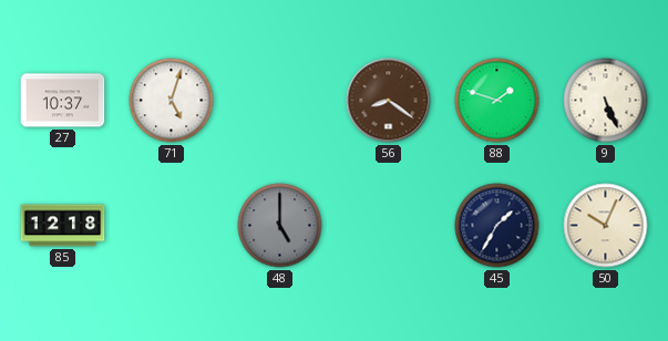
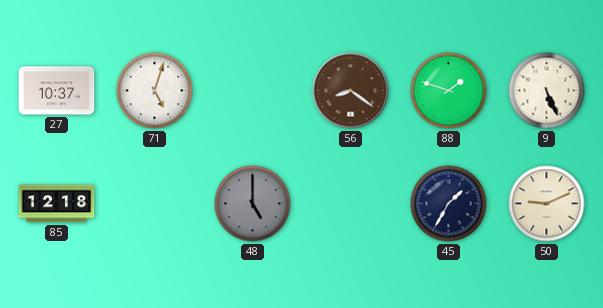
50: 10:04 -> 9:11 (547, 204)
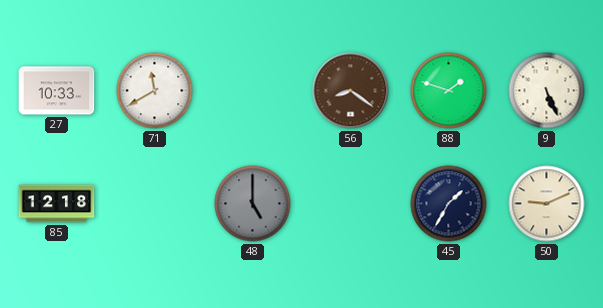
27: 10:37 -> 10:33 (57, 91)
71: 5:03 -> 11:40 (155, 91)
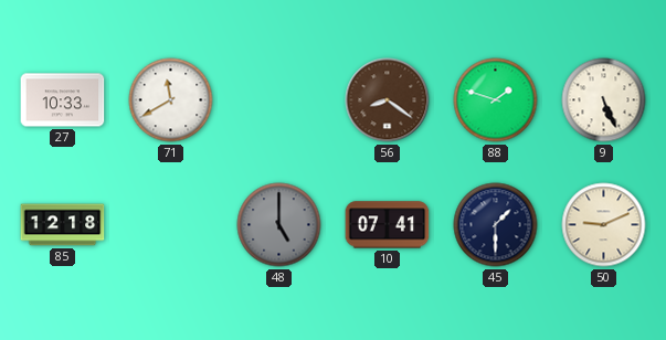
10: none -> 07:41 (388, 225)
45: 1:35 -> 1:30 (496, 225)
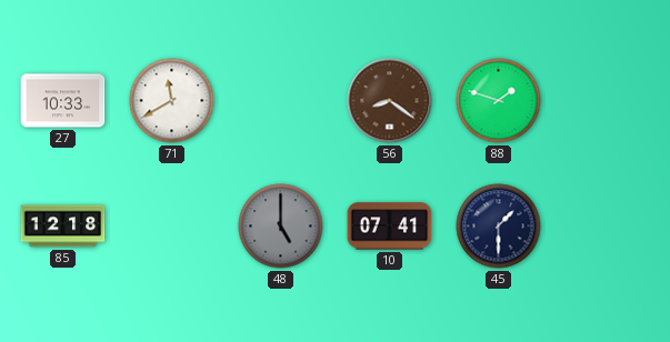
9: 5:26 -> none (604, 100)
50: 9:11 -> none (604, 225)
